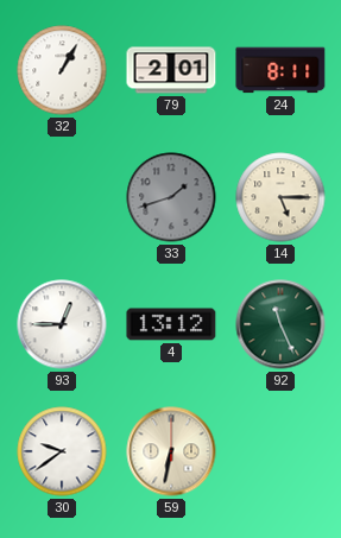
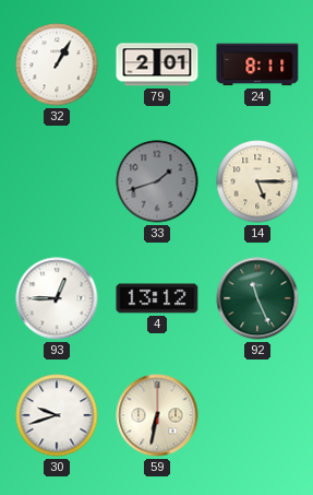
30: 9:39 -> 9:42 (57, 415)
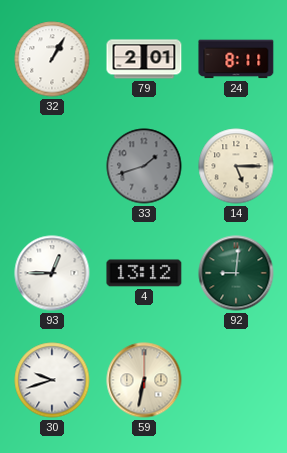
92: 11:26 -> 9:01 (236, 273)
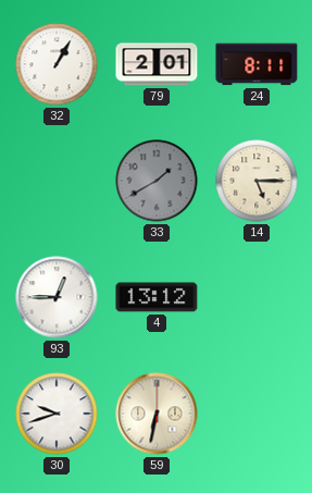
33: 1:42 -> 1:40 (157, 181)
92: 9:01 -> none (236, 273)
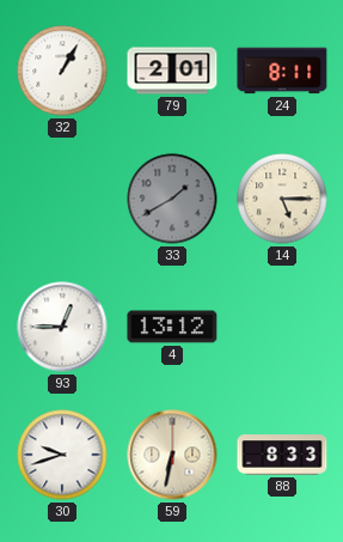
88: none -> 8:33 (282, 455)
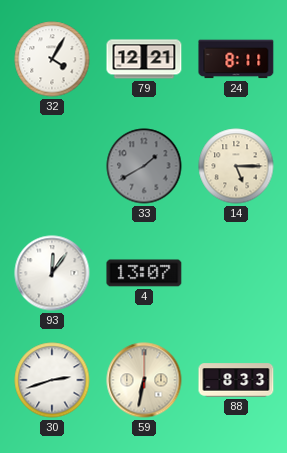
32: 1:05 -> 4:05 (52, 59)
79: 2:01 -> 12:21 (144, 59)
93: 12:45 -> 12:06 (52, 273)
4: 13:12 -> 13:07 (144, 273)
30: 9:42 -> 2:42 (52, 380)
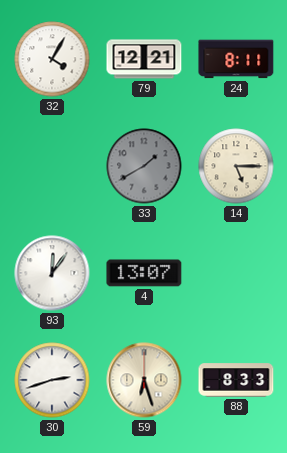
59: 6:32 -> 6:27 (144, 380)
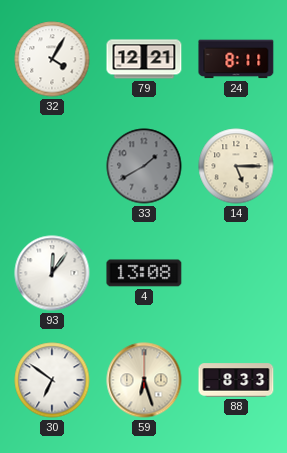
4: 13:07 -> 13:08 (144, 273)
30: 2:42 -> 6:51 (52, 380)
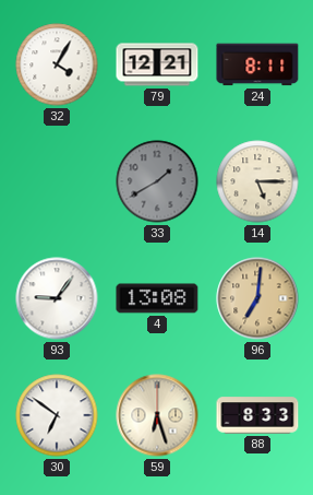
93: 12:06 -> 9:06 (57, 298)
96: none -> 7:01 (257, 298)
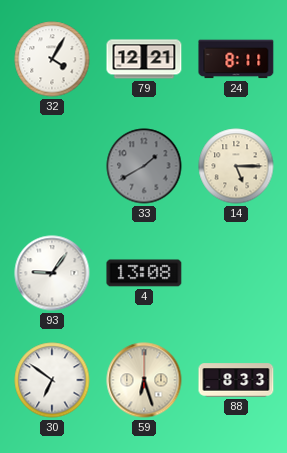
96: 7:01 -> none (257, 298)
